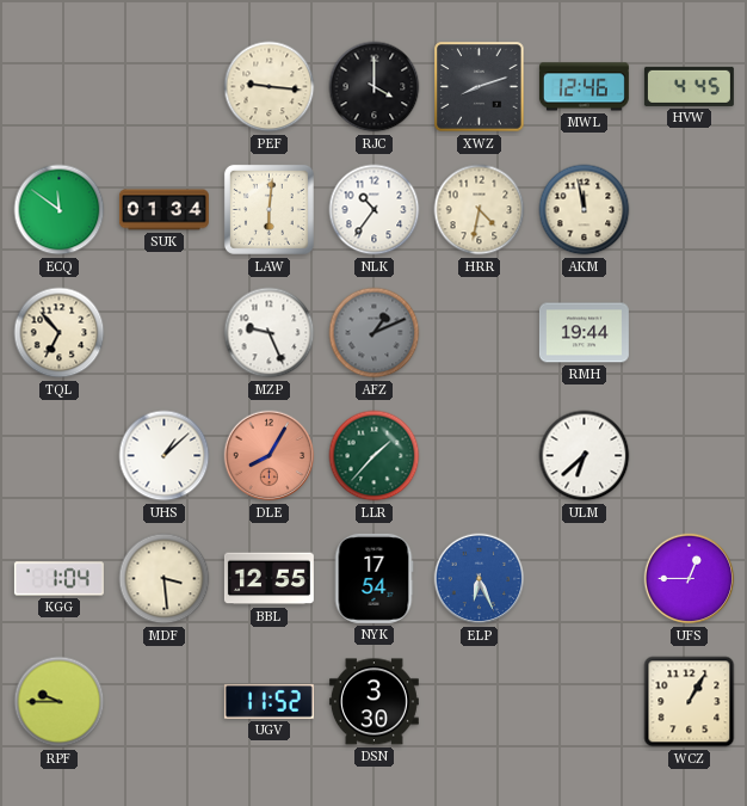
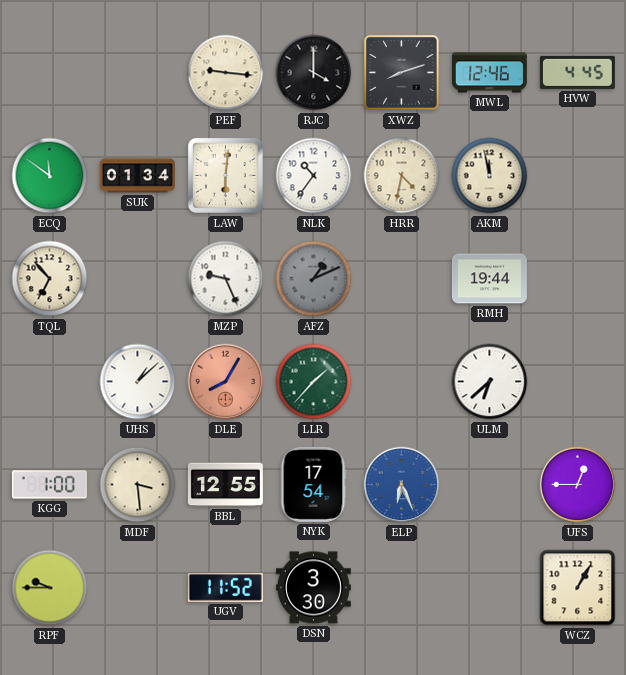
KGG: 1:04 -> 1:00 (49, 485)
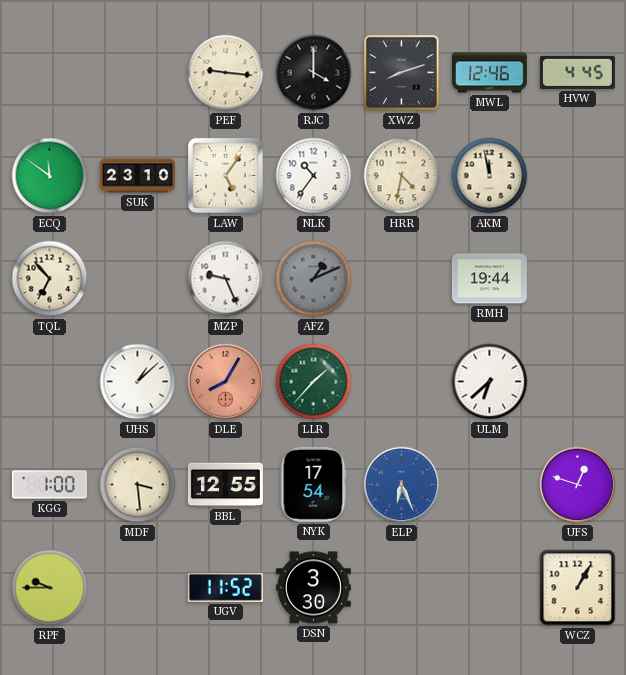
SUK: 01:34 -> 23:10 (137, 176)
LAW: 6:01 -> 5:06 (225, 175)
UFS: 12:45 -> 12:48 (578, 485)
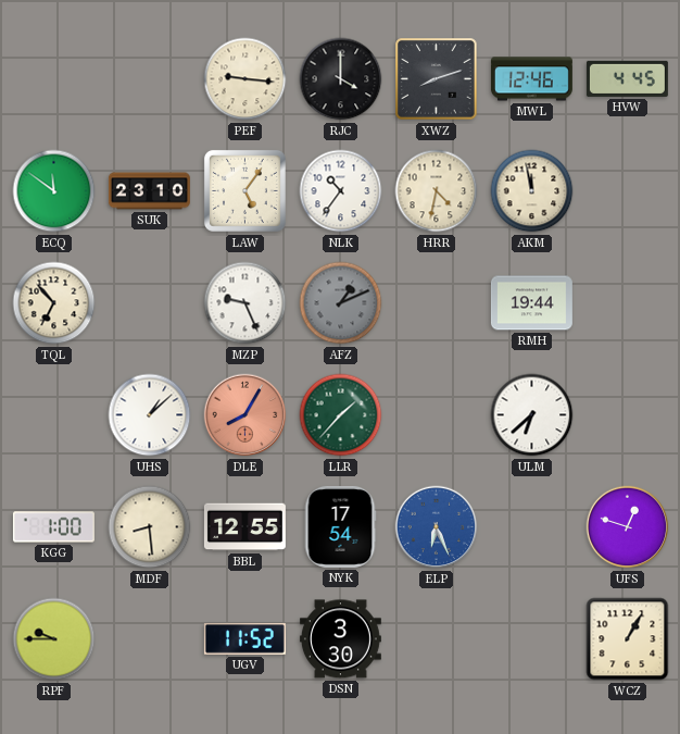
MDF: 3:29 -> 8:29 (150, 527)
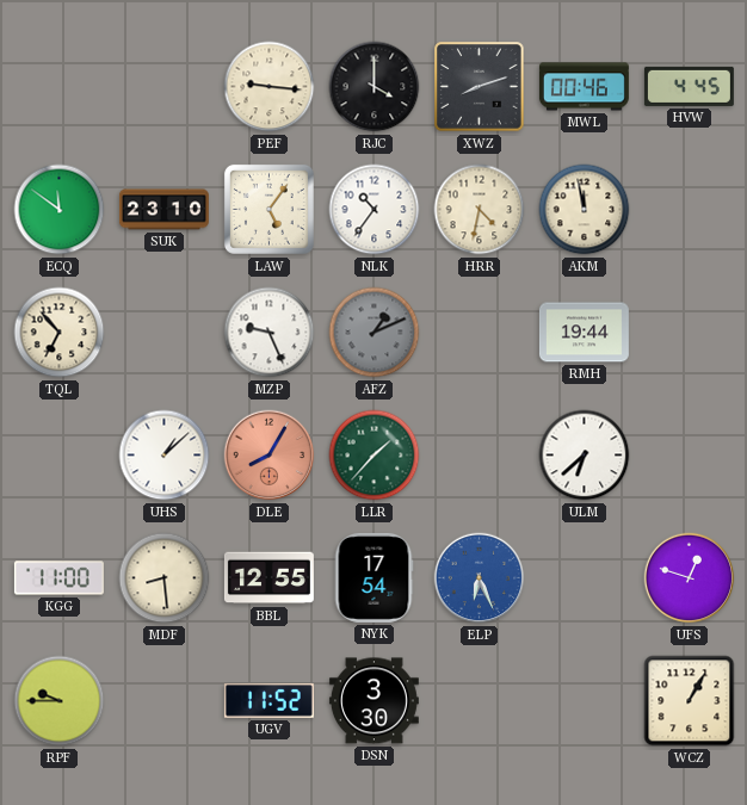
MWL: 12:46 -> 00:46 (584, 87)
KGG: 1:00 -> 11:00 (58, 578)
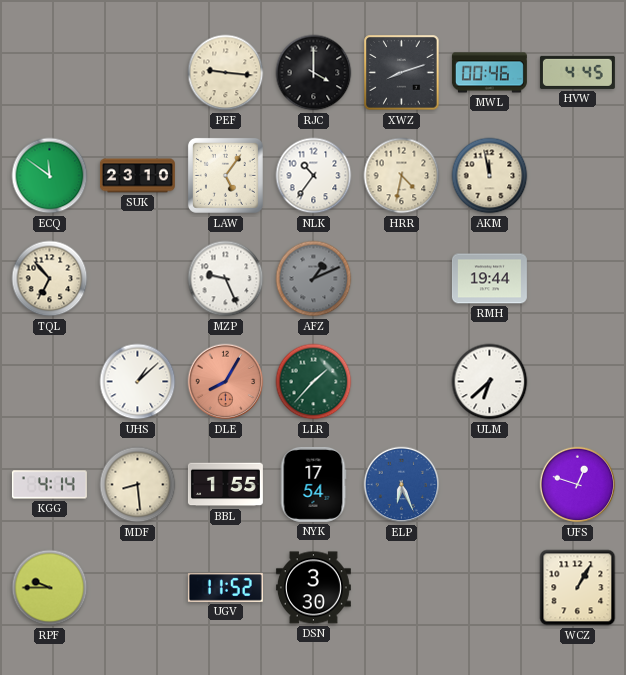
KGG: 11:00 -> 4:14 (49, 485)
BBL: 12:55 -> 1:55 (225, 485)
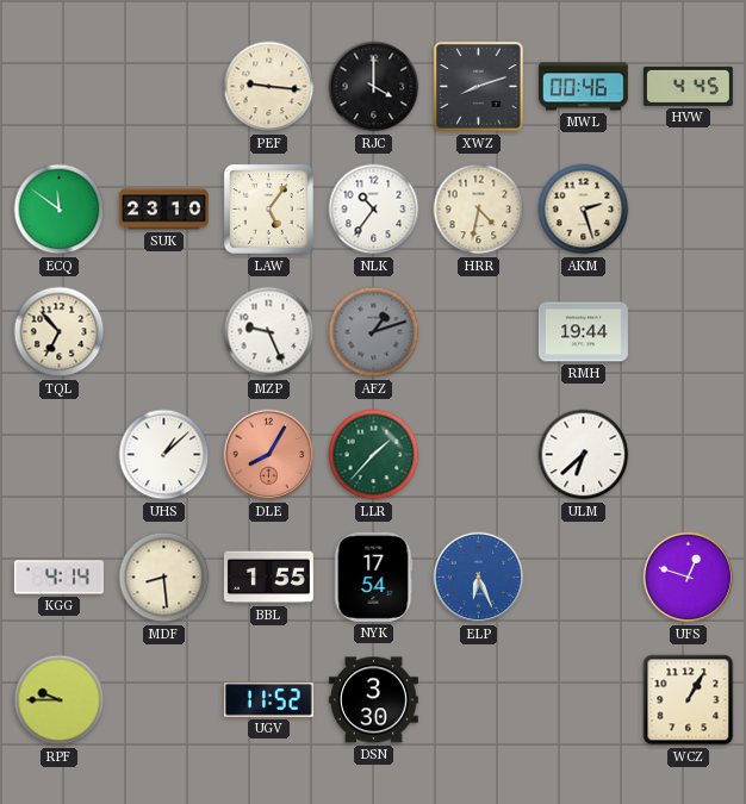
AKM: 11:58 -> 2:27 (584, 210)
AFZ: 1:11 -> 1:12 (374, 332)
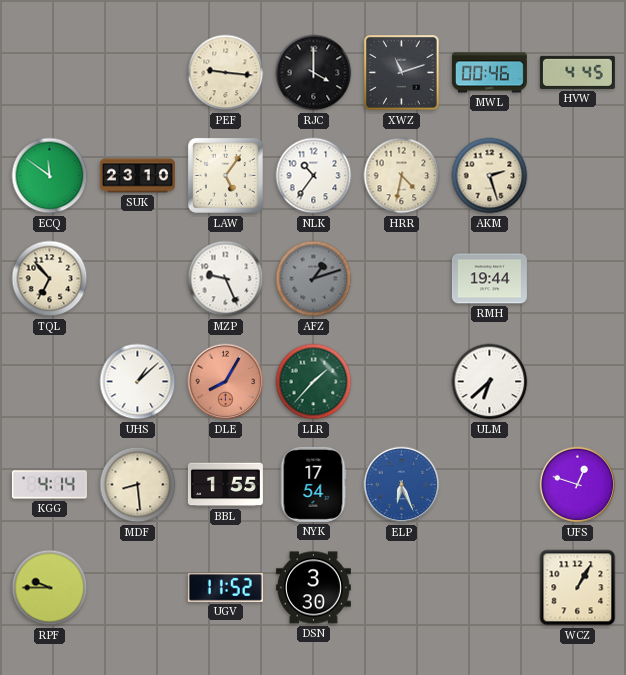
XWZ: 8:12 -> 11:12 (402, 73)
